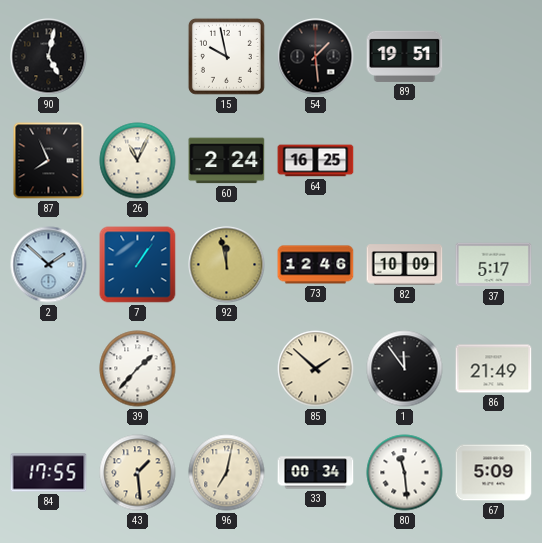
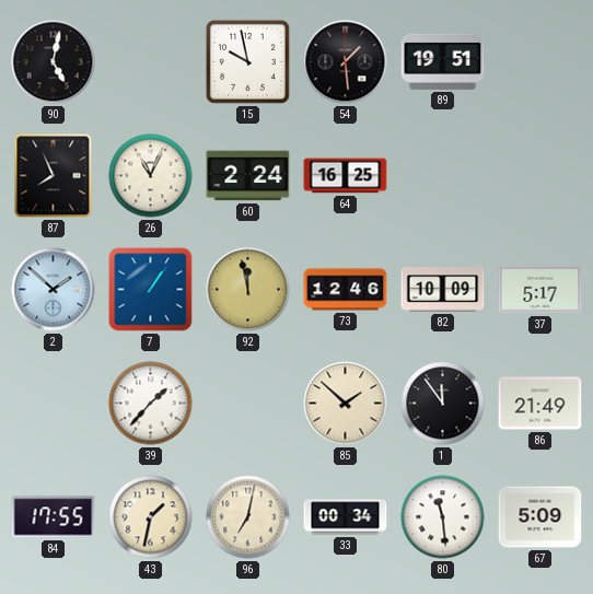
43: 1:29 -> 1:32 (151, 517)
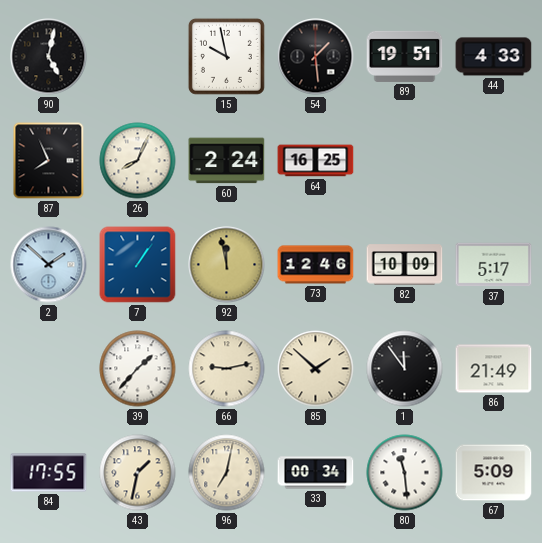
44: none -> 4:33 (494, 57)
26: 11:04 -> 8:04 (138, 161)
66: none -> 9:13 (227, 369)
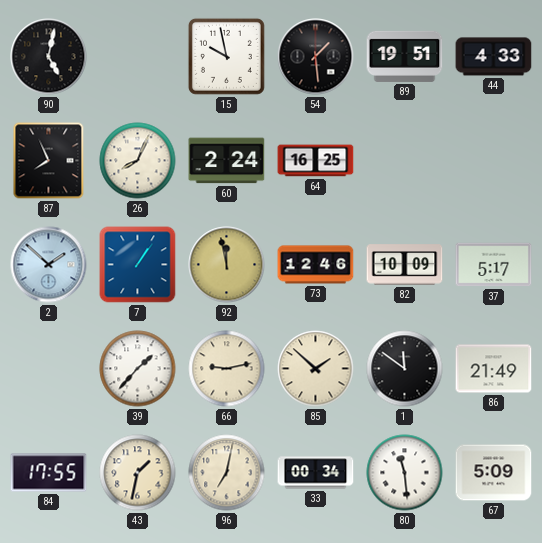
1: 11:54 -> 11:51 (405, 369)
